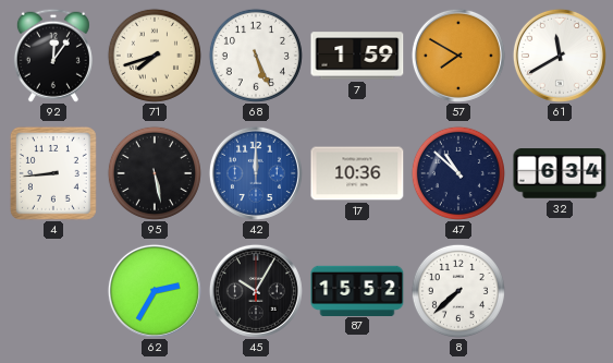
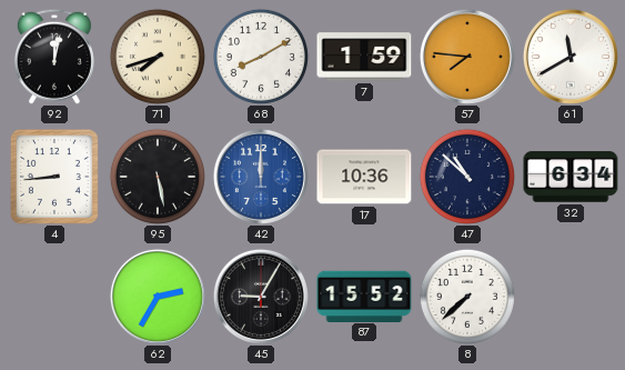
92: 12:06 -> 12:02 (54, 57)
68: 5:26 -> 8:10 (261, 57)
57: 7:50 -> 7:46 (467, 57)
45: 10:05 -> 9:05 (261, 297)
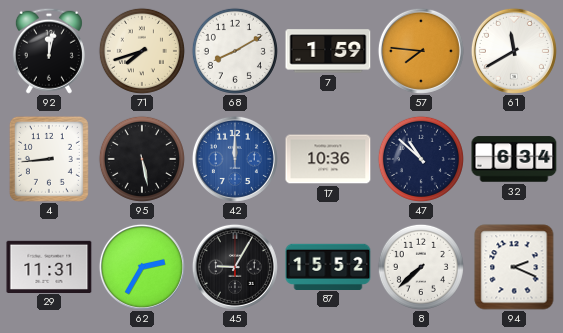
29: none -> 11:31 (49, 266)
94: none -> 2:19 (514, 267)
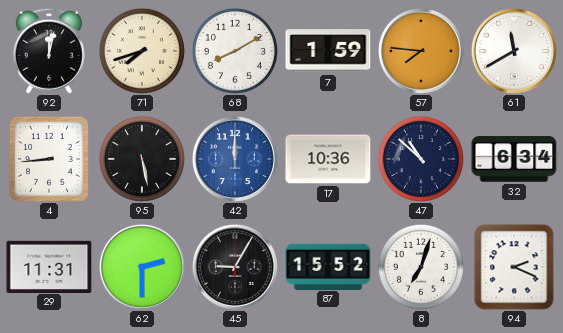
62: 2:35 -> 2:30 (142, 267)
8: 7:38 -> 7:03 (421, 267)
